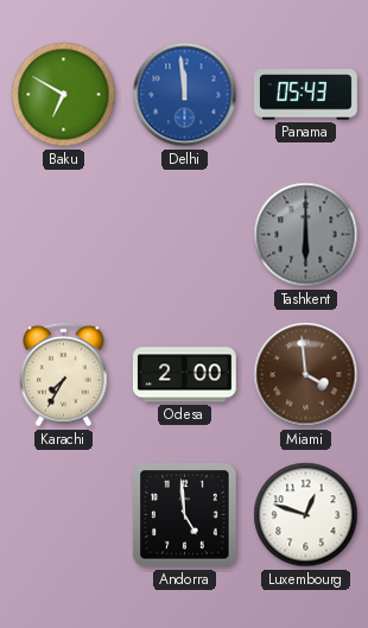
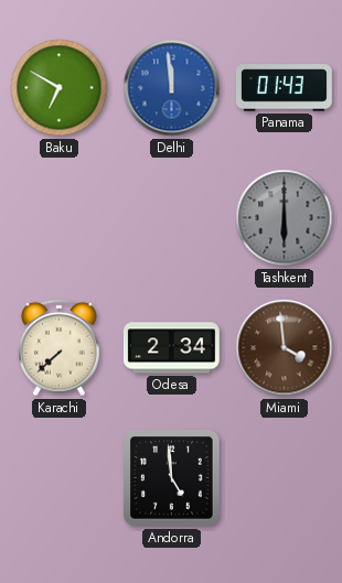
Panama: 05:43 -> 01:43 (284, 88)
Karachi: 7:35 -> 7:38 (60, 348)
Odesa: 2:00 -> 2:34 (171, 348)
Luxembourg: 12:48 -> none (306, 515)
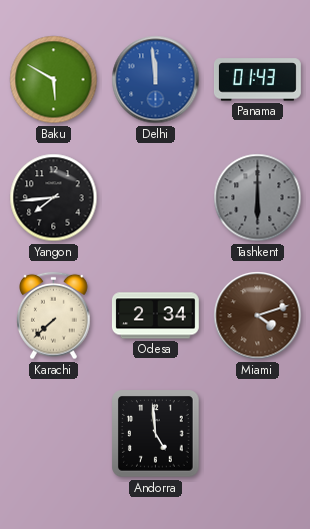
Baku: 6:50 -> 5:50 (54, 80)
Yangon: none -> 7:44 (54, 198)
Miami: 3:59 -> 4:12 (258, 316)
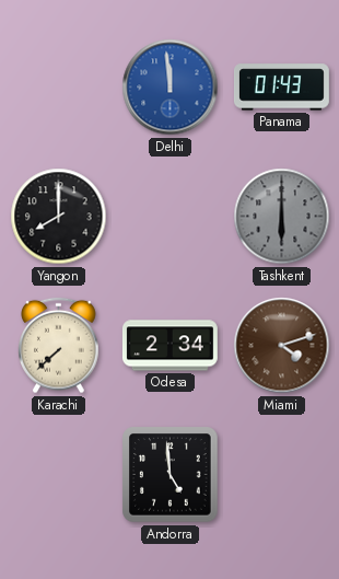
Baku: 5:50 -> none (54, 80)
Yangon: 7:44 -> 8:00 (59, 217)
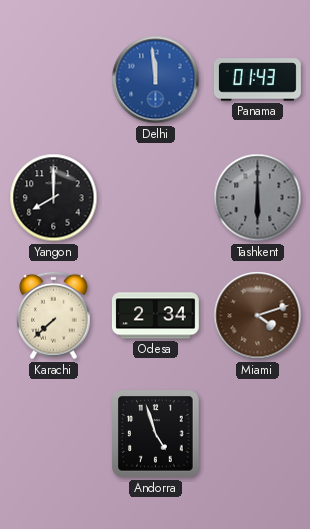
Andorra: 4:59 -> 4:57 (156, 434)
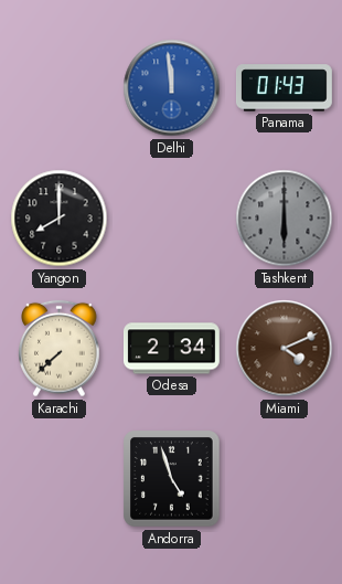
Miami: 4:12 -> 4:11 (285, 349)
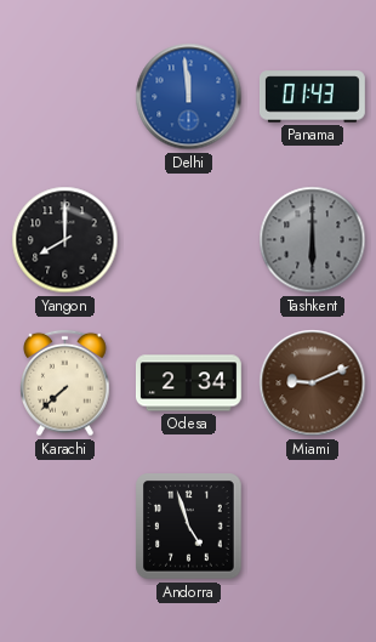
Miami: 4:11 -> 9:11 (313, 384)
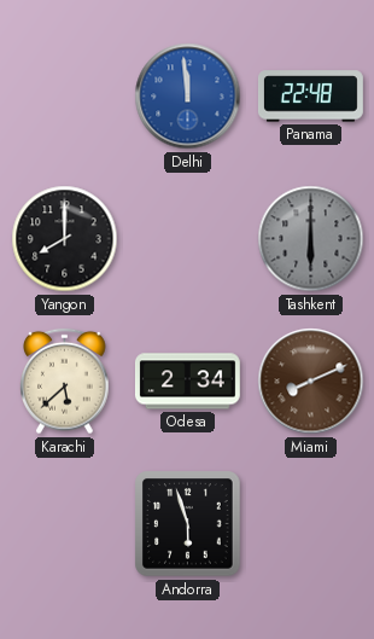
Panama: 01:43 -> 22:48 (310, 97)
Karachi: 7:38 -> 5:38 (65, 382)
Miami: 9:11 -> 8:11 (311, 382)
Andorra: 4:57 -> 5:57 (188, 524)
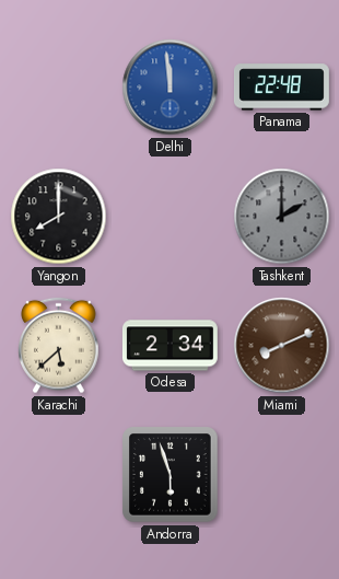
Tashkent: 6:00 -> 2:00 (282, 217)
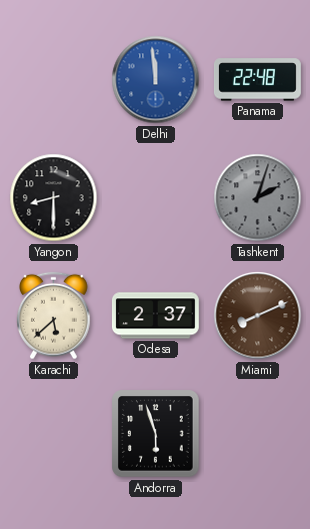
Yangon: 8:00 -> 8:30 (54, 198)
Tashkent: 2:00 -> 2:03 (258, 198)
Odesa: 2:34 -> 2:37 (155, 316)
